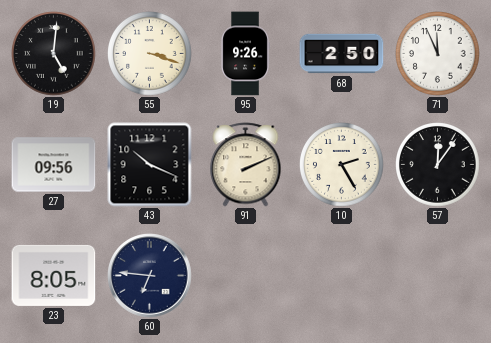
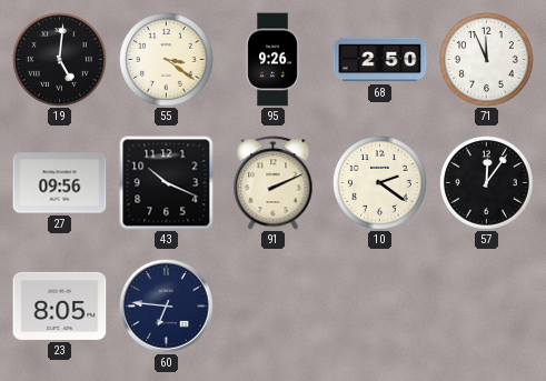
55: 3:18 -> 3:21 (167, 60)
10: 2:25 -> 2:21 (380, 183)
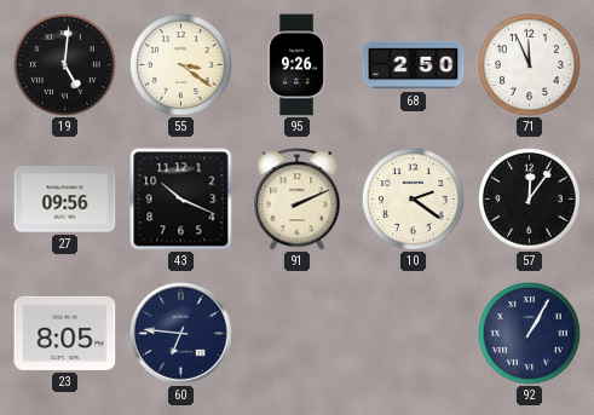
92: none -> 1:05 (530, 334)
